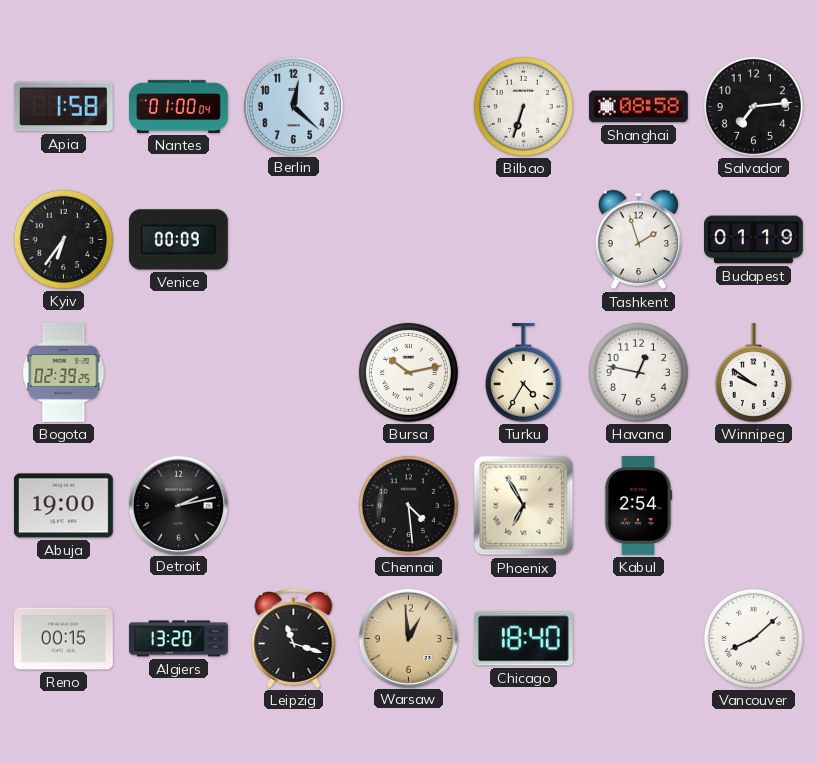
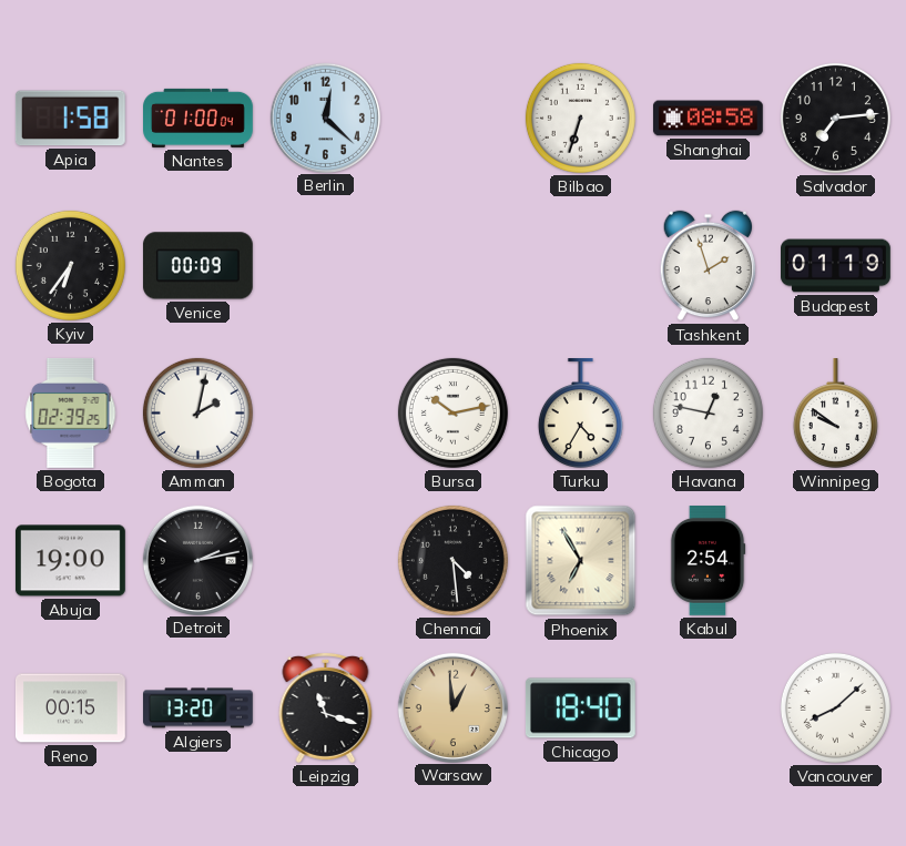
Amman: none -> 2:02 (197, 412)
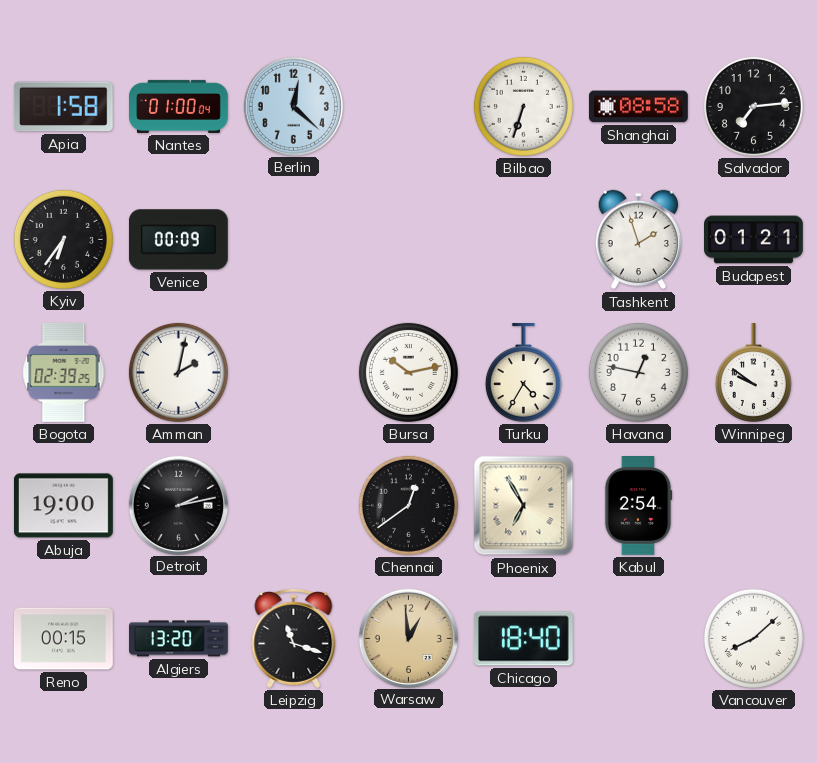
Budapest: 01:19 -> 01:21 (754, 240)
Chennai: 4:29 -> 12:39 (408, 505)
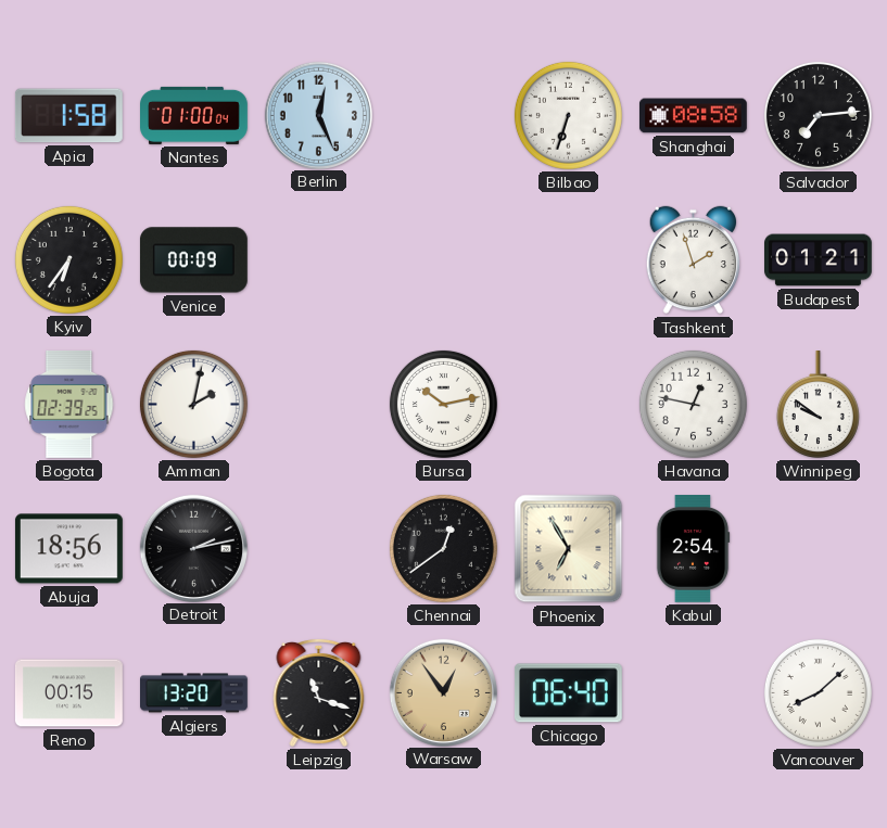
Berlin: 12:22 -> 12:26 (318, 115)
Turku: 4:35 -> none (523, 373)
Abuja: 19:00 -> 18:56 (68, 549)
Warsaw: 12:59 -> 12:54 (443, 692)
Chicago: 18:40 -> 06:40 (568, 693)
